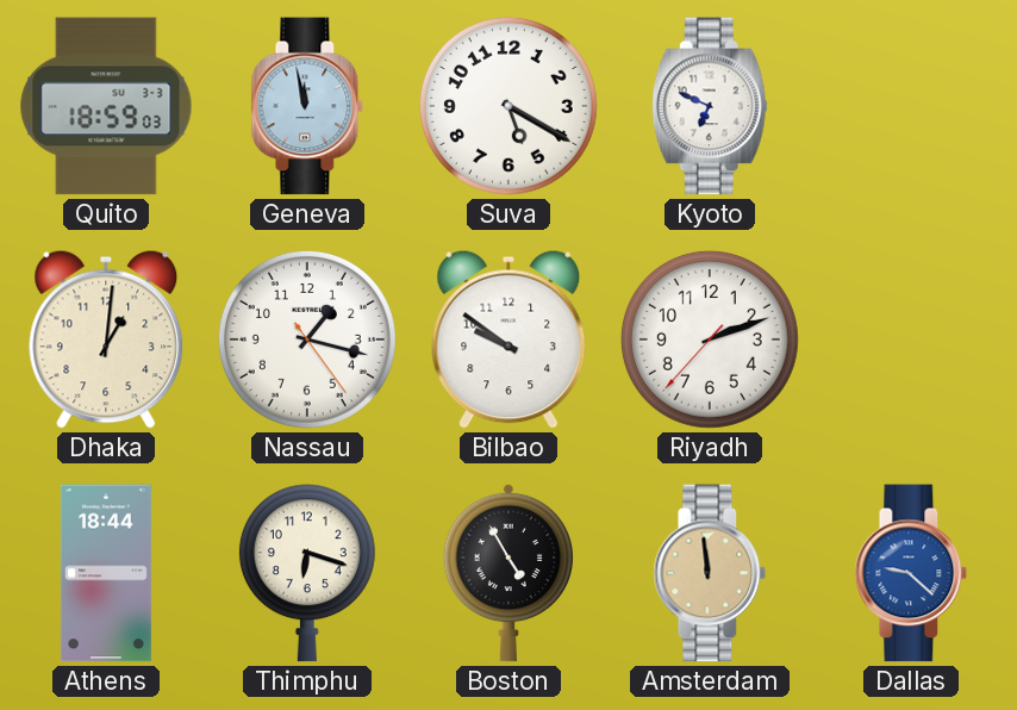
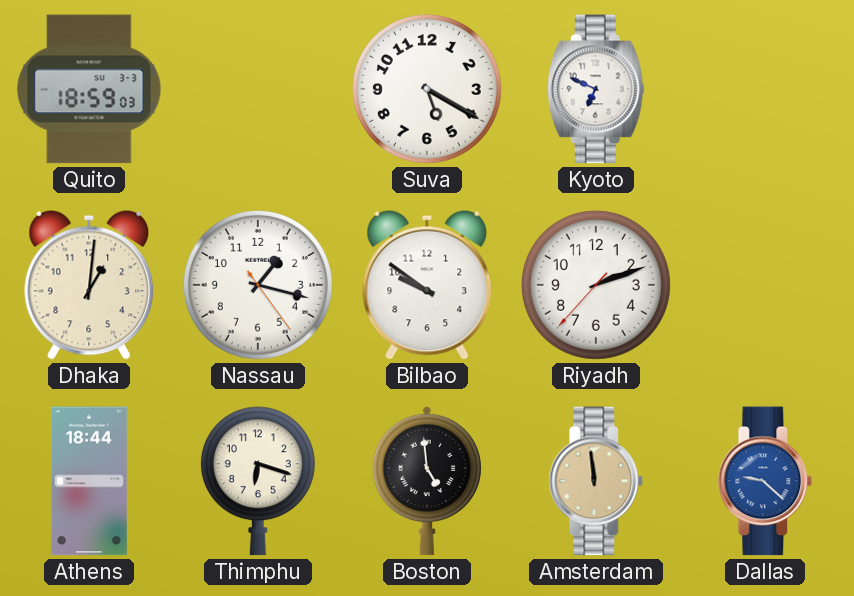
Geneva: 11:58 -> none (307, 106)
Boston: 4:55 -> 4:59 (427, 481)
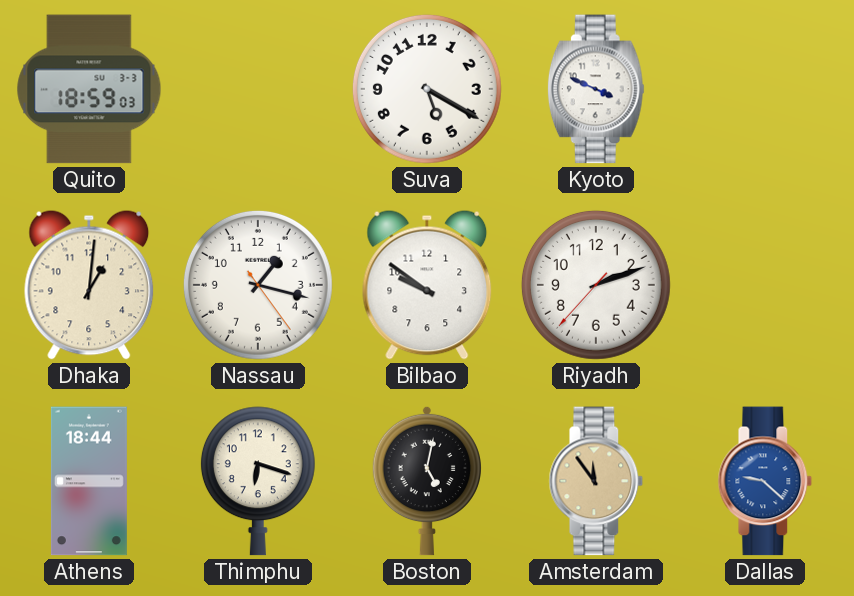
Kyoto: 6:49 -> 3:49 (596, 89)
Boston: 4:59 -> 5:02 (427, 481)
Amsterdam: 11:59 -> 11:54 (596, 481)
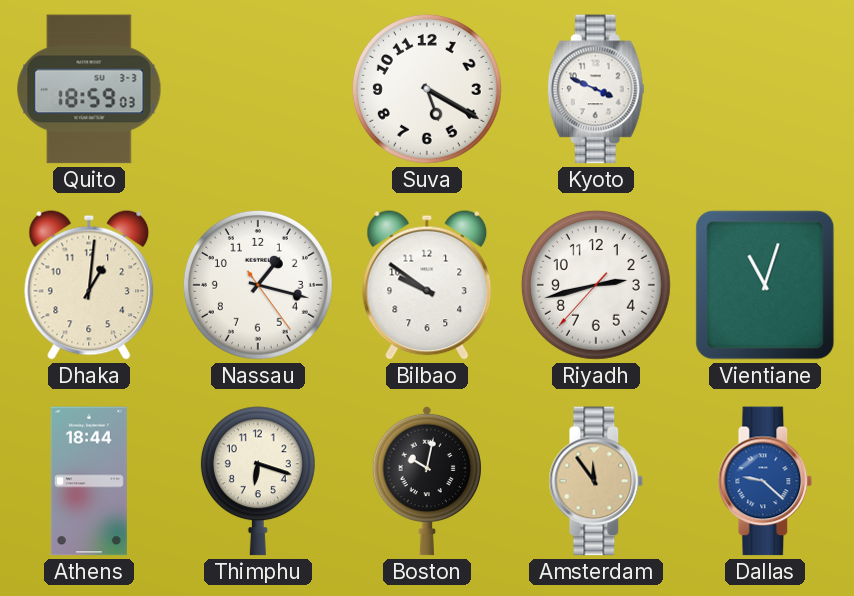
Riyadh: 2:11 -> 2:42 (596, 285)
Vientiane: none -> 11:03 (765, 285)
Boston: 5:02 -> 10:02 (427, 481)
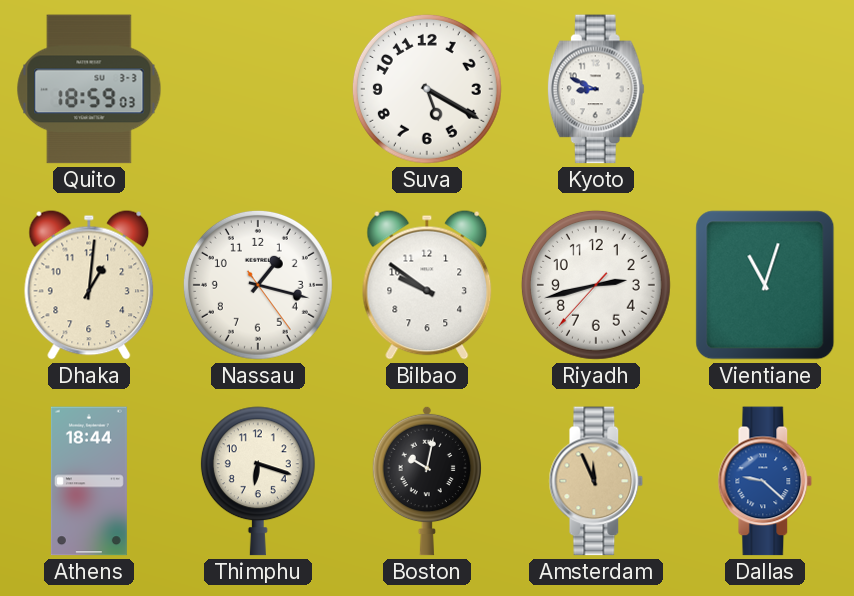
Kyoto: 3:49 -> 8:49 (596, 89)
Amsterdam: 11:54 -> 11:56 (596, 481)
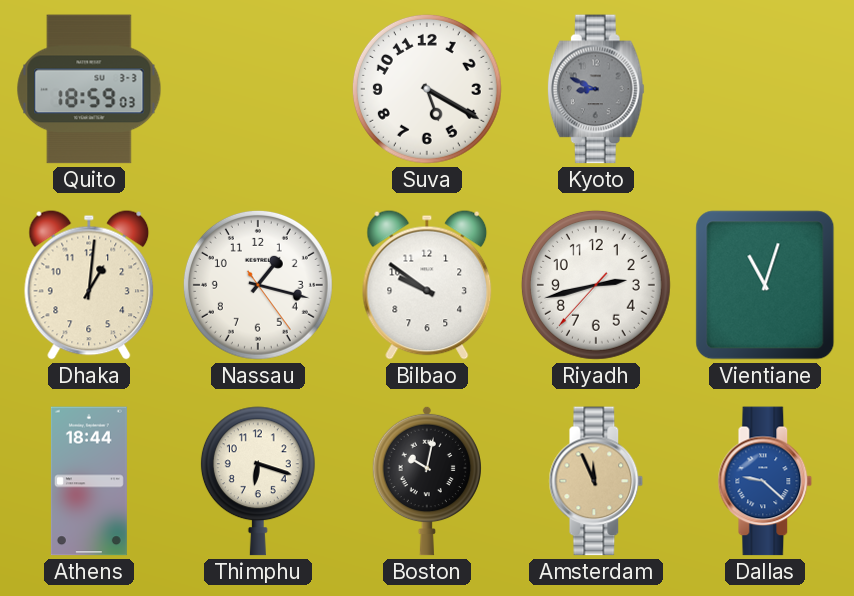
Kyoto dial: white -> grey (596, 89)
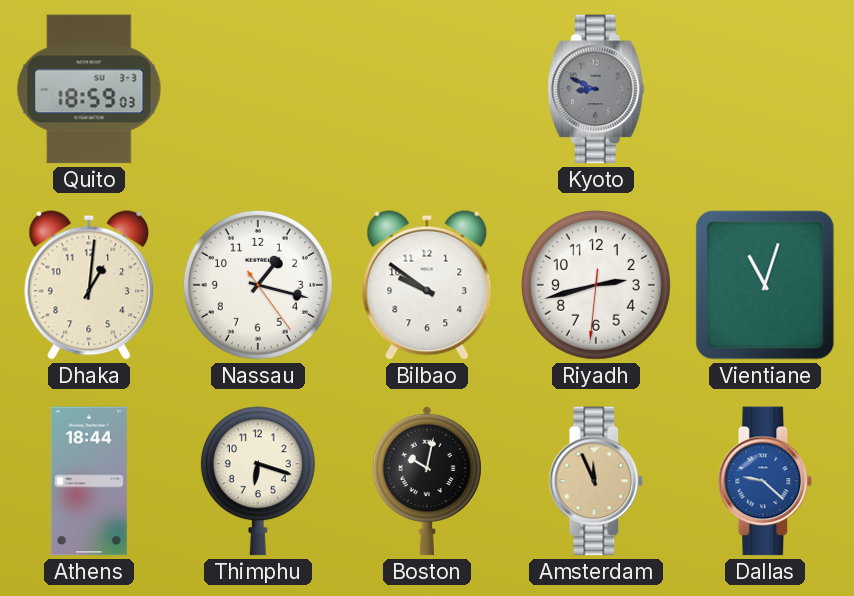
Suva: 5:20 -> none (427, 89)
Riyadh: 2:42:37 -> 2:42:31 (596, 285)
